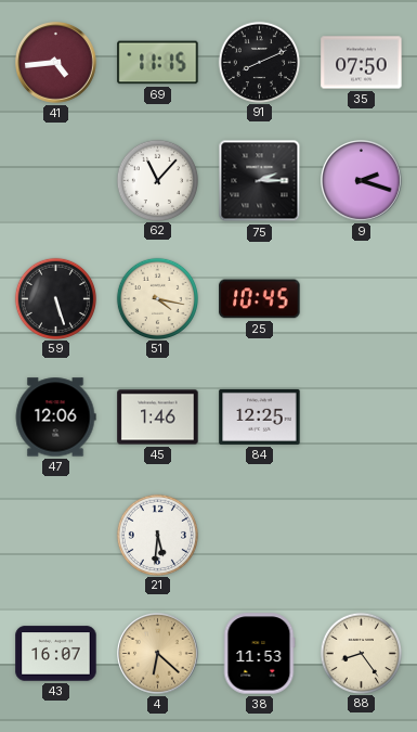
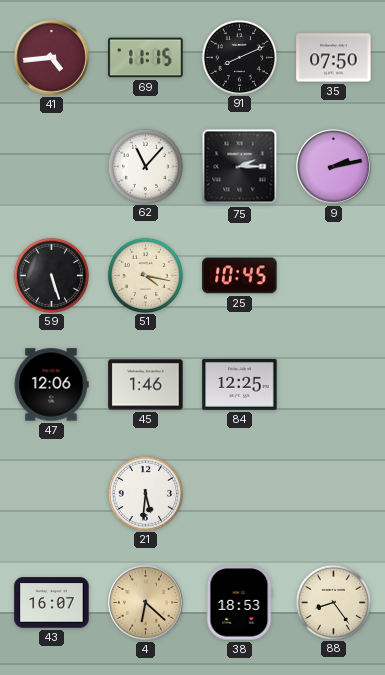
9: 2:18 -> 2:13 (334, 167)
38: 11:53 -> 18:53 (239, 603)
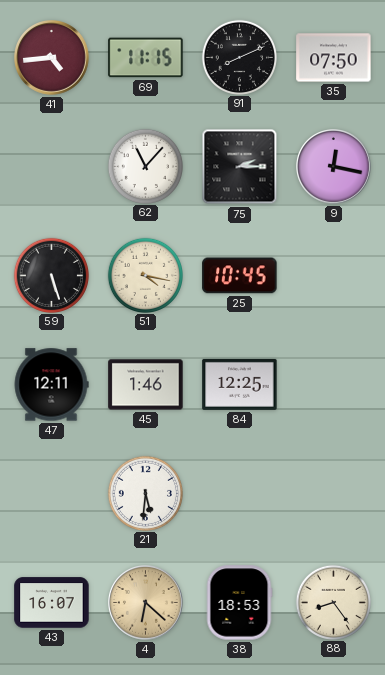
9: 2:13 -> 12:17 (334, 167)
47: 12:06 -> 12:11 (51, 385)
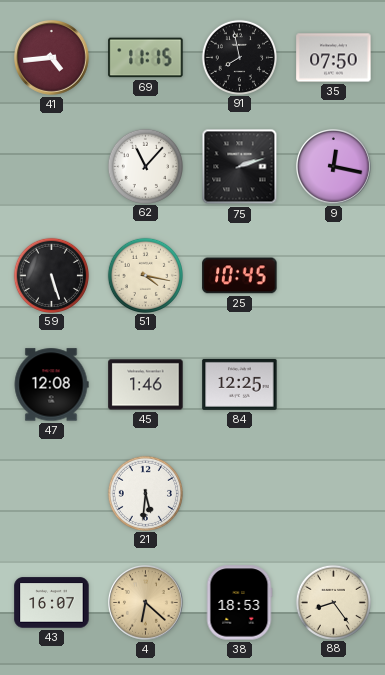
91: 8:11 -> 7:58 (239, 57)
75: 2:15 -> 2:12 (240, 167)
47: 12:11 -> 12:08 (51, 385)
